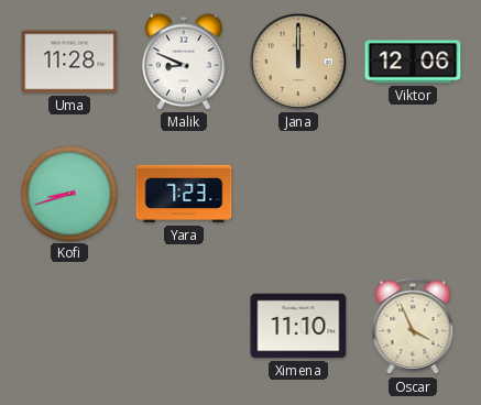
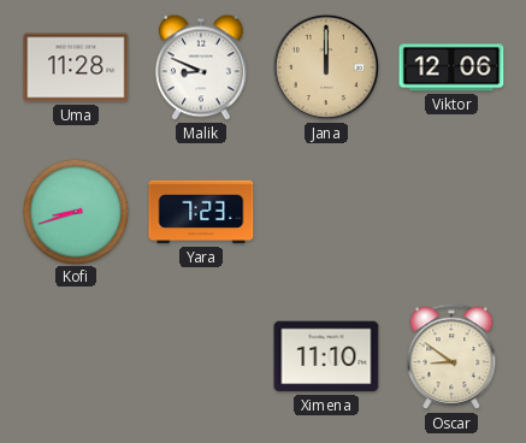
Oscar: 3:56 -> 8:51 (451, 358)
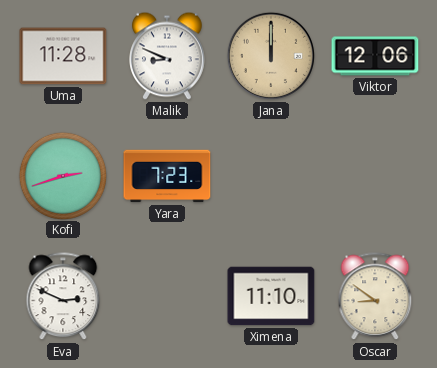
Kofi: 8:42 -> 2:42 (62, 175)
Eva: none -> 2:49 (63, 297)
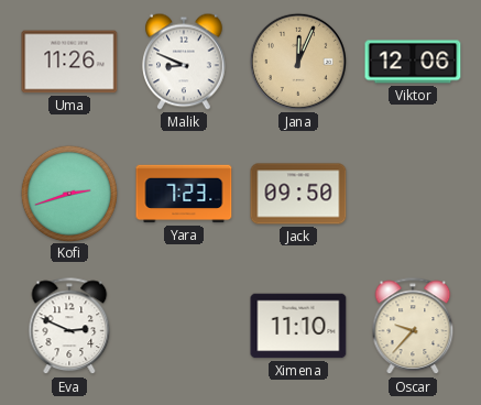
Uma: 11:28 -> 11:26 (69, 62)
Jana: 12:00 -> 12:04 (298, 62)
Jack: none -> 09:50 (298, 194)
Oscar: 8:51 -> 9:37 (413, 327)
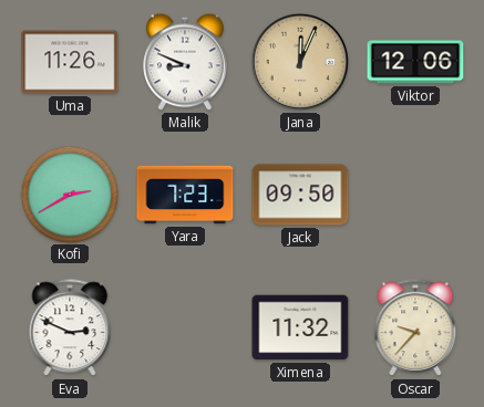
Kofi: 2:42 -> 2:40 (69, 194)
Ximena: 11:10 -> 11:32 (300, 327)
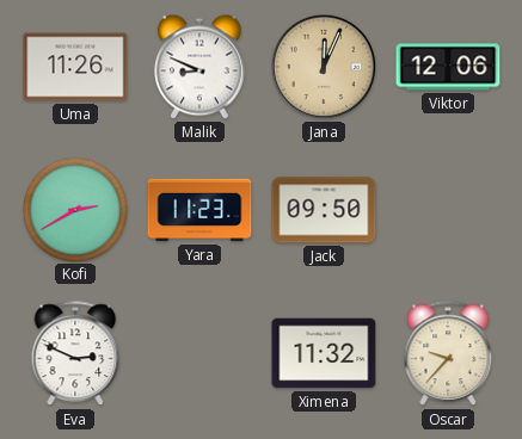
Yara: 7:23 -> 11:23 (199, 210)
